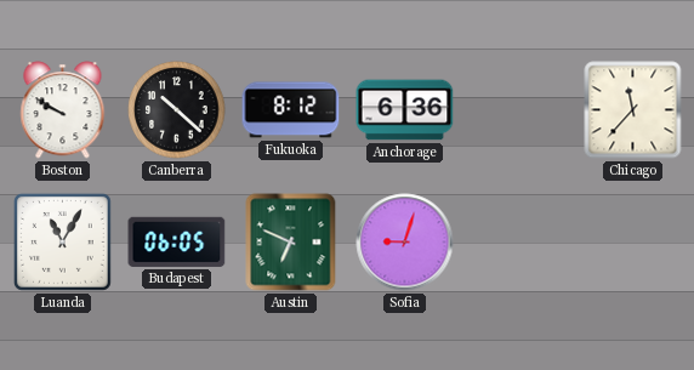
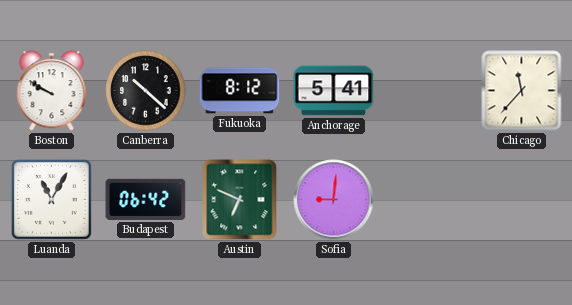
Anchorage: 6:36 -> 5:41 (334, 91)
Budapest: 06:05 -> 06:42 (146, 199)
Sofia: 9:03 -> 9:01 (334, 200)
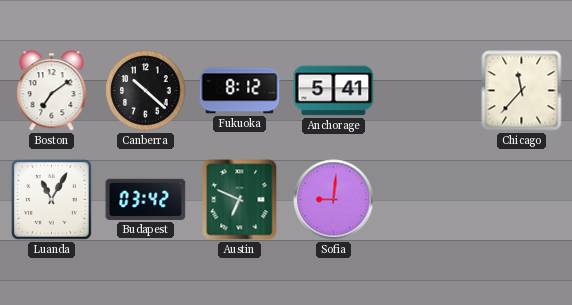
Boston: 9:50 -> 7:09 (52, 91)
Budapest: 06:42 -> 03:42 (146, 199)
